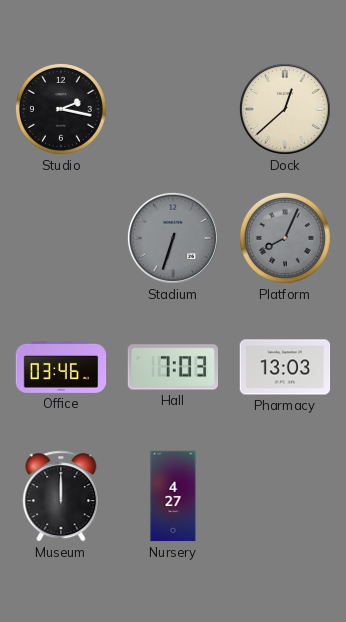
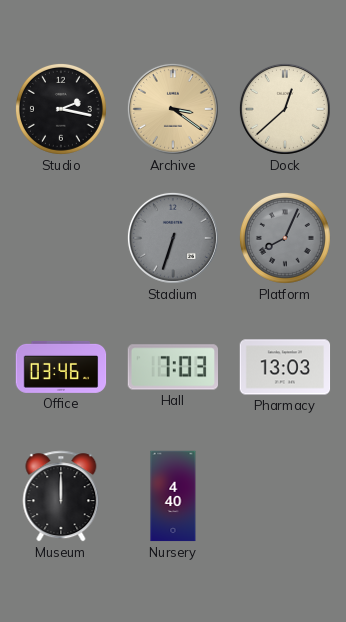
Archive: none -> 3:21 (173, 109)
Nursery: 4:27 -> 4:40 (173, 496)
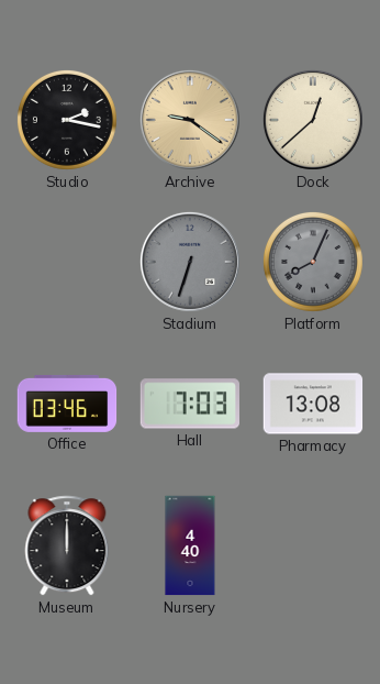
Archive: 3:21 -> 9:21 (190, 120)
Pharmacy: 13:03 -> 13:08 (313, 404)
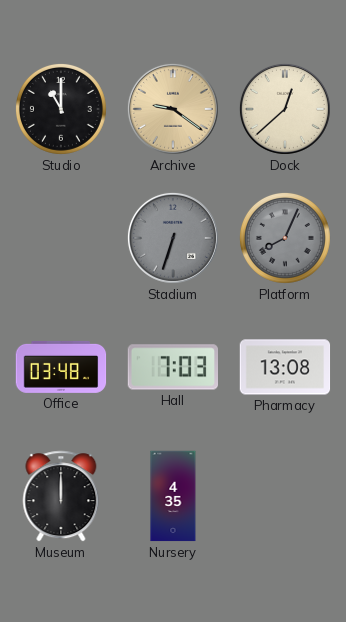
Studio: 2:17 -> 11:00 (61, 109)
Office: 03:46 -> 03:48 (61, 367)
Nursery: 4:40 -> 4:35 (173, 496)
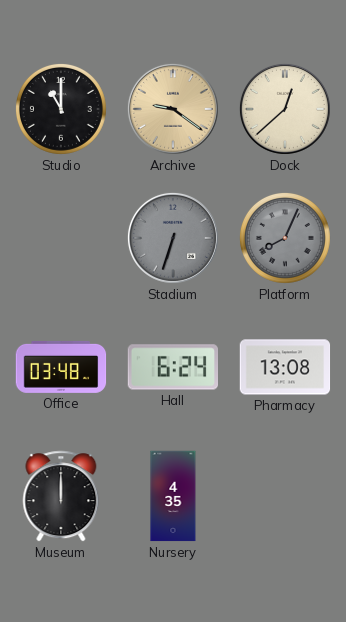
Hall: 7:03 -> 6:24 (172, 367)
